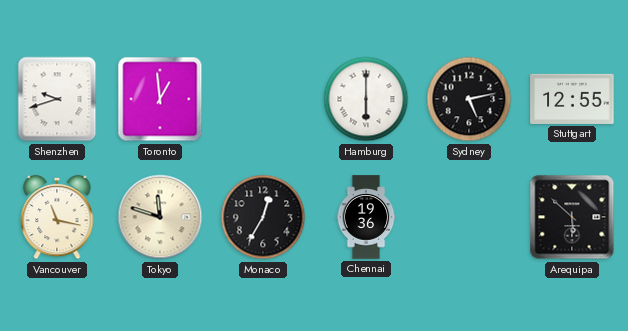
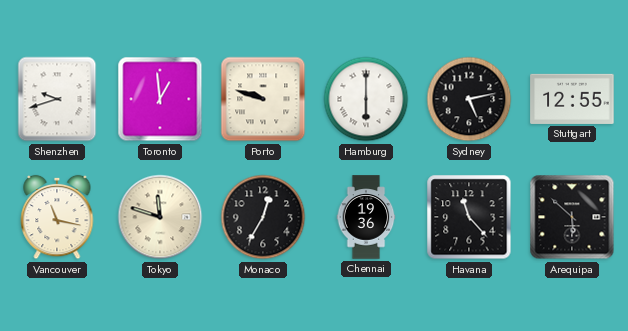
Porto: none -> 9:48 (263, 99)
Havana: none -> 11:23 (469, 217)
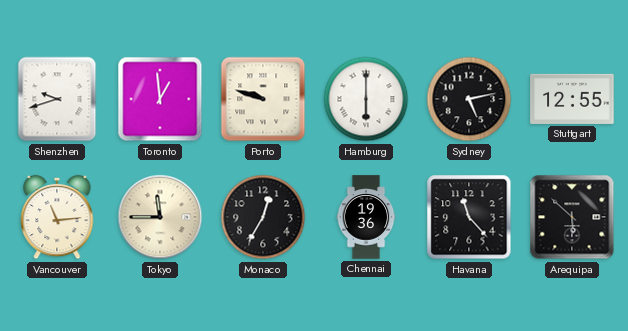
Vancouver: 11:17 -> 11:14 (57, 217)
Tokyo: 11:48 -> 11:45 (160, 217)
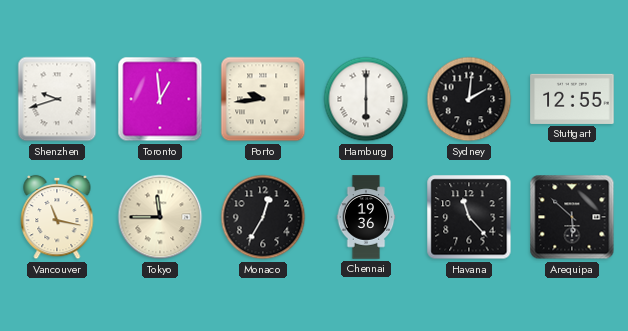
Porto: 9:48 -> 9:44 (263, 99)
Sydney: 5:13 -> 2:01 (469, 99)
Vancouver: 11:14 -> 11:17 (57, 217)
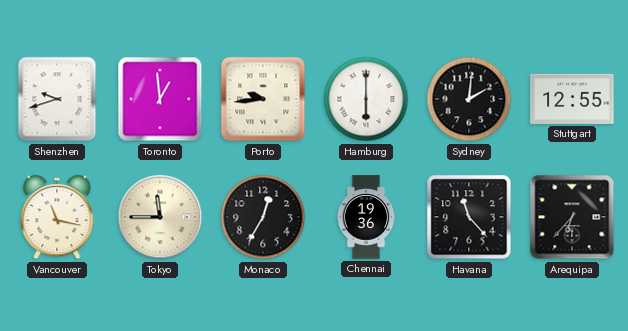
Arequipa: 5:52 -> 6:37 (572, 217)
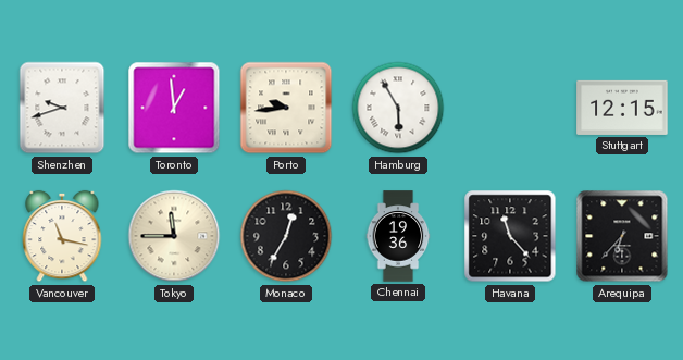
Hamburg: 6:00 -> 5:55 (398, 108)
Sydney: 2:01 -> none (469, 99)
Stuttgart: 12:55 -> 12:15 (622, 108)
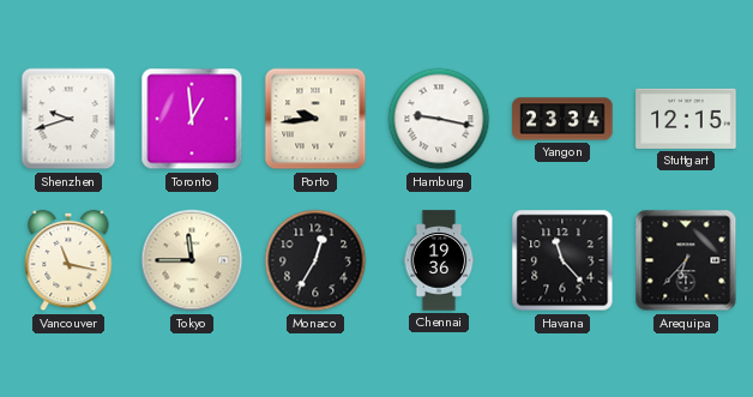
Hamburg: 5:55 -> 9:17 (439, 119)
Yangon: none -> 23:34 (562, 119)
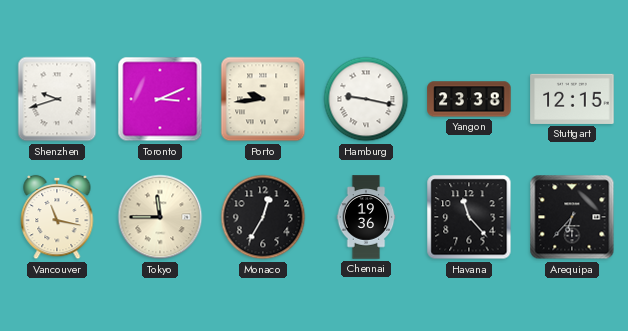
Toronto: 12:59 -> 3:11 (160, 99)
Yangon: 23:34 -> 23:38 (469, 99)
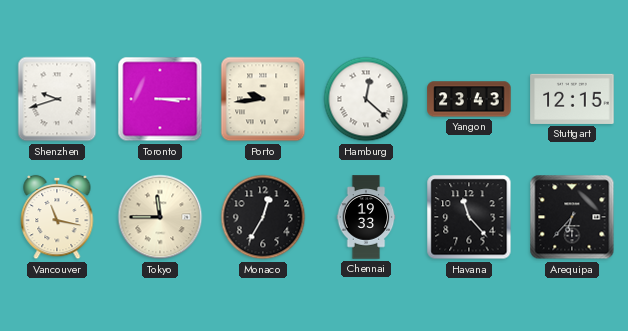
Toronto: 3:11 -> 3:15 (160, 99)
Hamburg: 9:17 -> 12:22 (366, 99)
Yangon: 23:38 -> 23:43 (469, 99)
Chennai: 19:36 -> 19:33 (366, 217)
